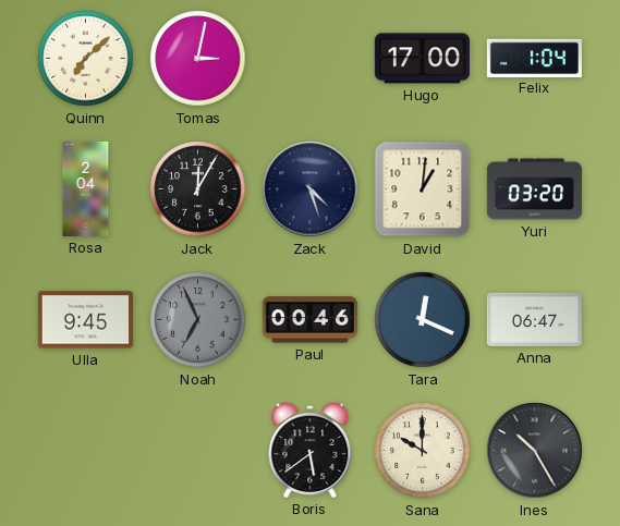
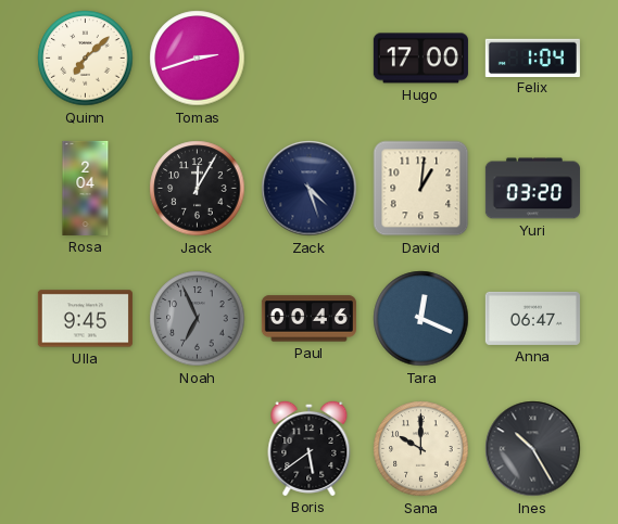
Tomas: 3:02 -> 2:42 (198, 59)
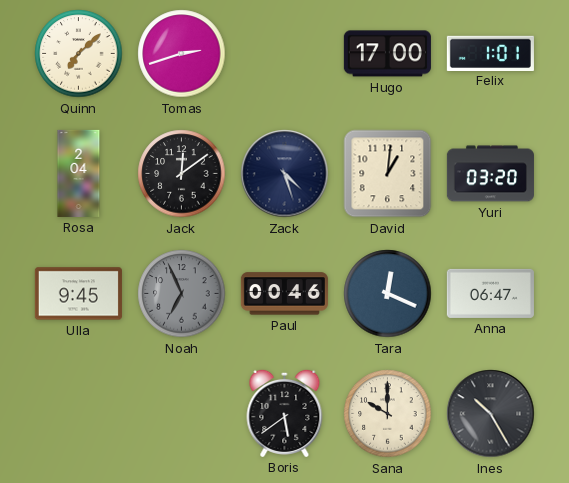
Felix: 1:04 -> 1:01 (490, 53)
Jack: 12:05 -> 12:09 (182, 174)
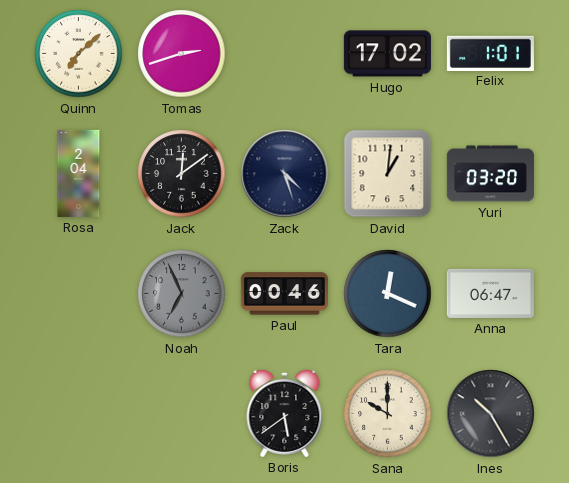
Hugo: 17:00 -> 17:02 (387, 54)
Ulla: 9:45 -> none (78, 294)
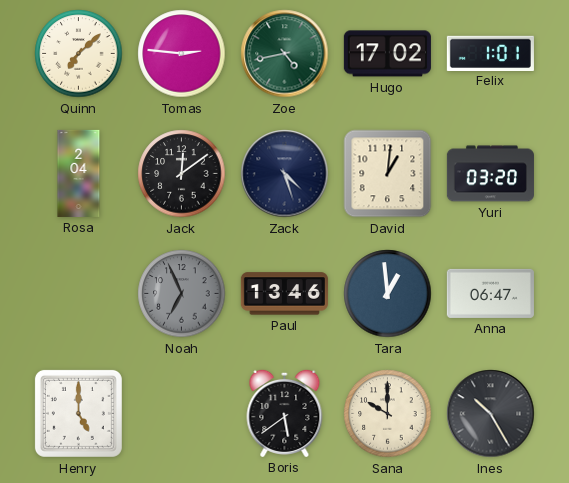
Tomas: 2:42 -> 2:46 (182, 54)
Zoe: none -> 4:43 (285, 54)
Paul: 00:46 -> 13:46 (284, 294)
Tara: 12:19 -> 12:59 (388, 294)
Henry: none -> 5:00 (78, 413)
